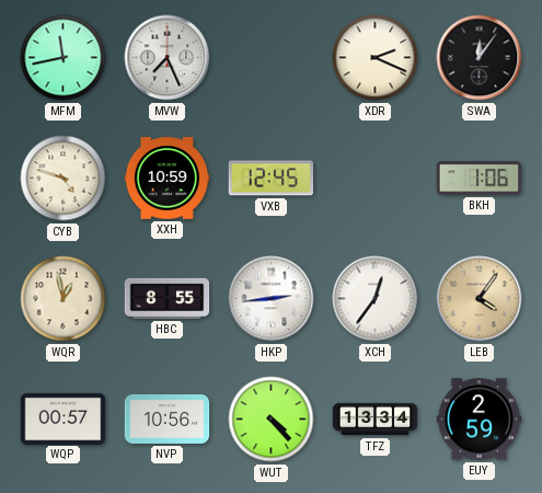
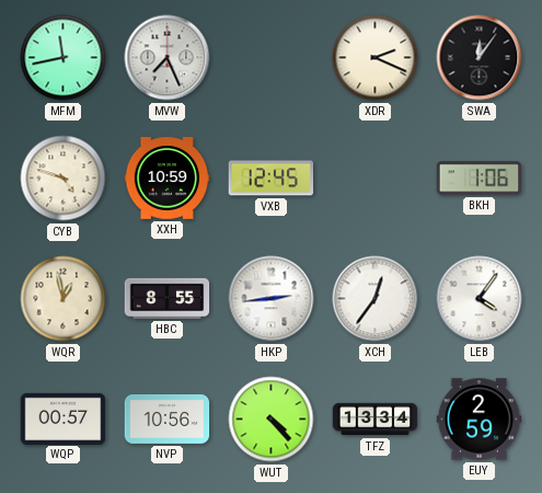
LEB dial: champagne -> white (480, 299)
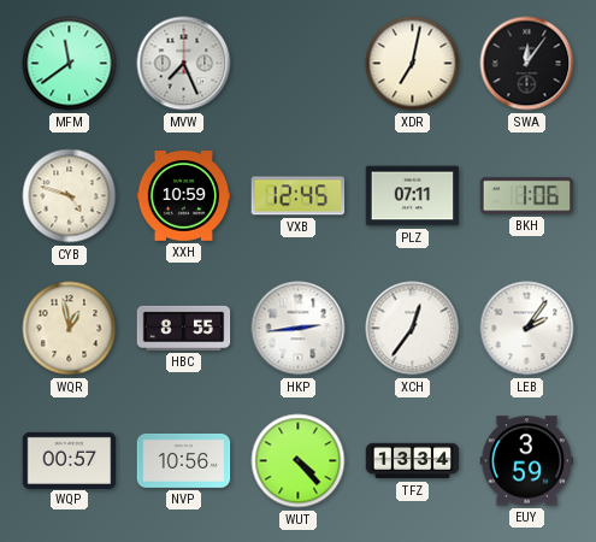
MFM: 11:43 -> 11:39 (70, 64)
XDR: 2:19 -> 7:02 (413, 64)
PLZ: none -> 07:11 (413, 196)
LEB: 4:06 -> 2:06 (527, 329)
EUY: 2:59 -> 3:59 (527, 461)
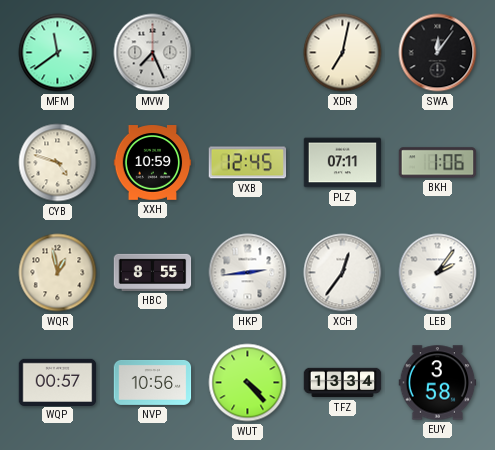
EUY: 3:59 -> 3:58 (438, 383)
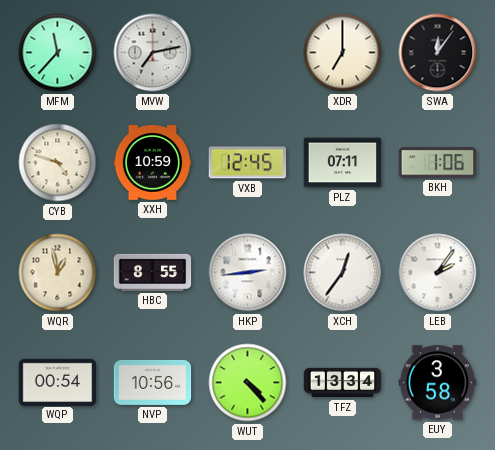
MFM: 11:39 -> 11:37 (58, 53)
MVW: 7:26 -> 7:13 (153, 53)
XDR: 7:02 -> 7:00 (343, 53)
WQP: 00:57 -> 00:54 (58, 382)
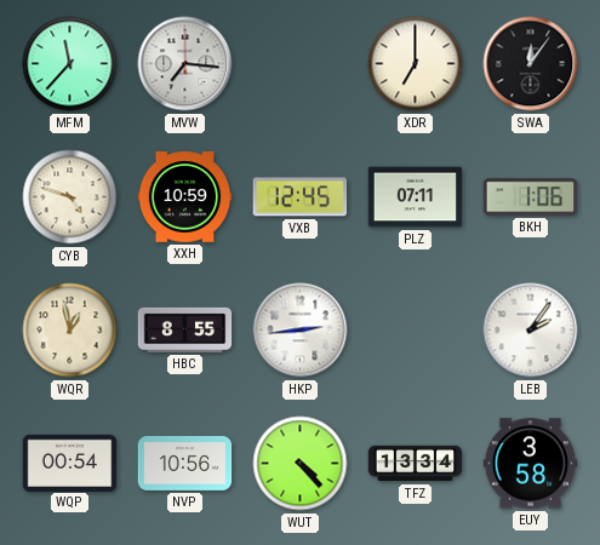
MVW: 7:13 -> 7:16 (185, 64)
XCH: 12:36 -> none (343, 273)
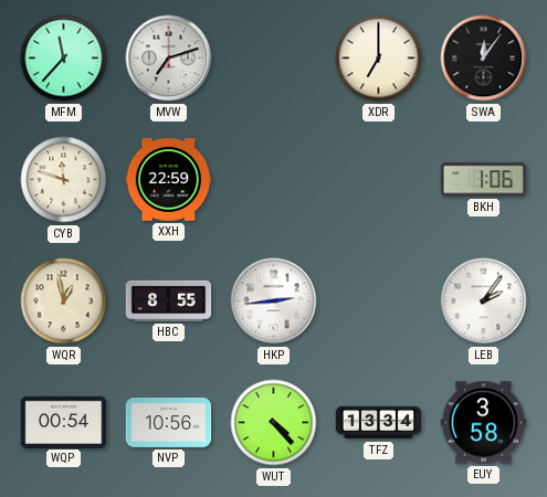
MVW: 7:16 -> 7:12 (169, 59)
CYB: 4:48 -> 11:48 (64, 180)
XXH: 10:59 -> 22:59 (169, 180)
VXB: 12:45 -> none (301, 197)
PLZ: 07:11 -> none (416, 197)
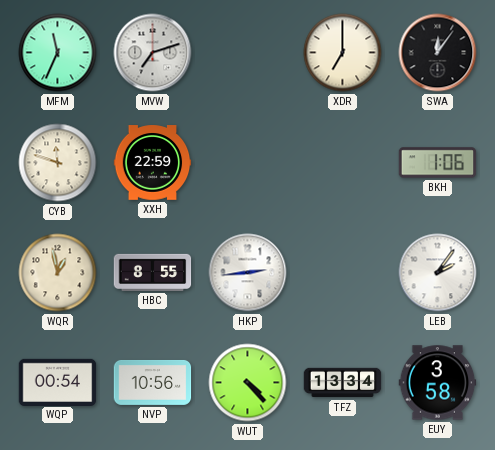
MFM: 11:37 -> 11:34 (58, 53)
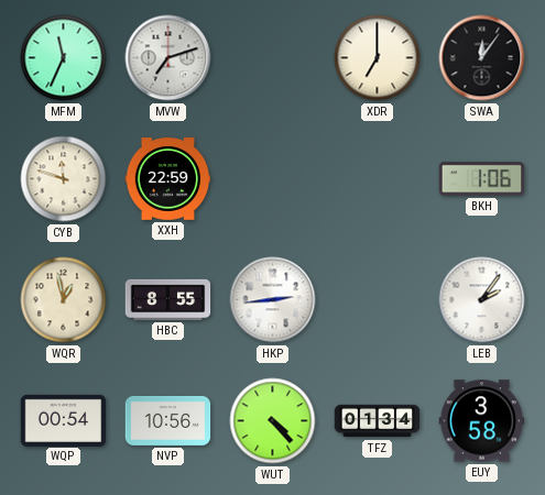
TFZ: 13:34 -> 01:34 (378, 421)
